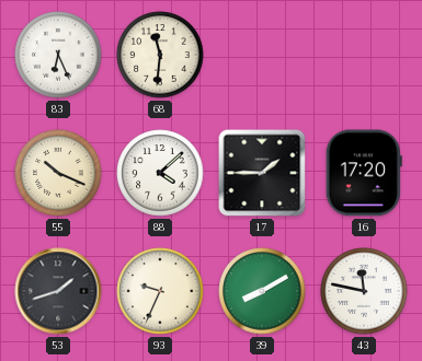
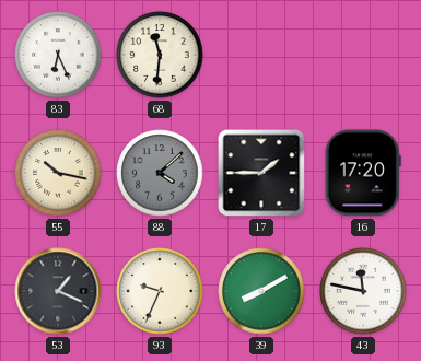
55: 10:19 -> 10:17 (58, 173)
88 dial: white -> grey (160, 173)
53: 1:42 -> 1:19 (58, 291)
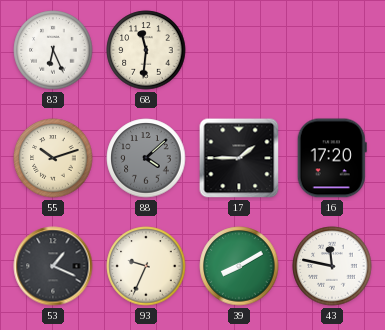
55: 10:17 -> 10:12 (53, 158)
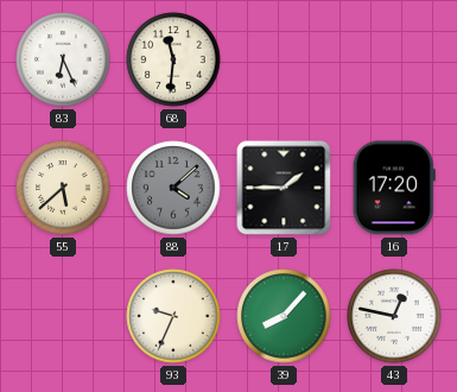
55: 10:12 -> 5:38 (63, 188)
53: 1:19 -> none (53, 266)
39: 8:10 -> 8:07 (284, 316)
43: 11:47 -> 12:47 (394, 316)
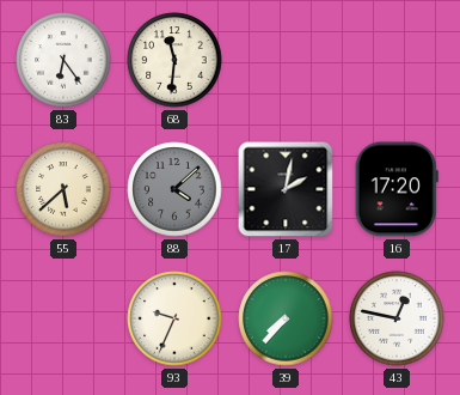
83: 6:26 -> 6:24 (63, 60)
17: 1:45 -> 2:02 (286, 189)
39: 8:07 -> 7:37 (286, 318)
